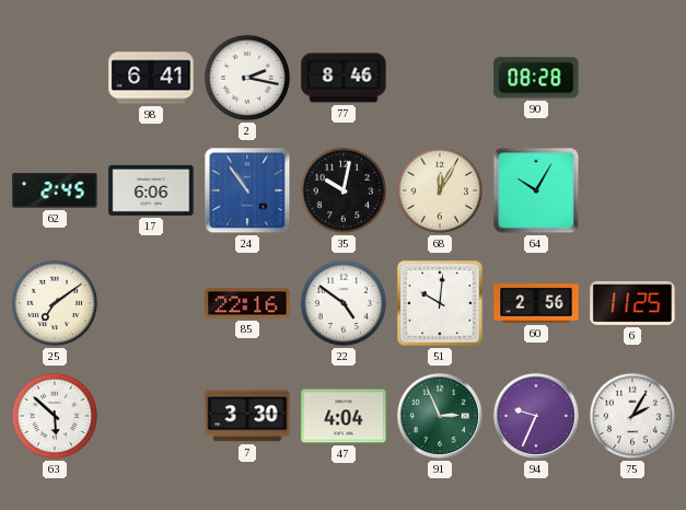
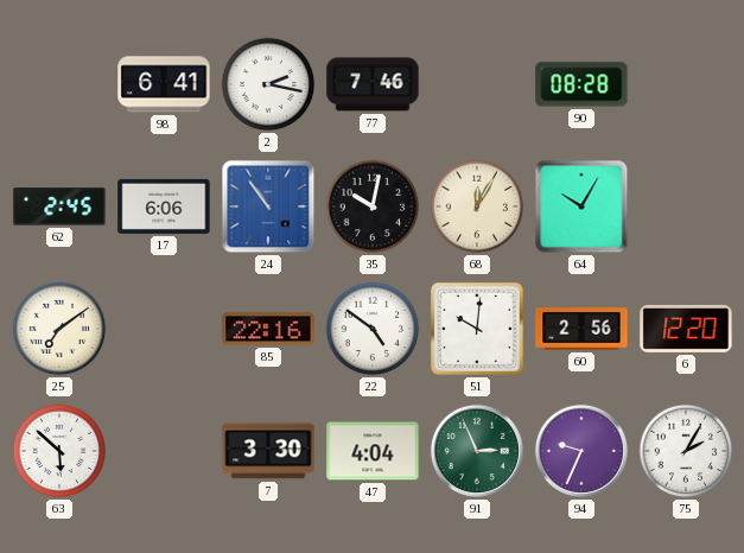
77: 8:46 -> 7:46 (373, 84)
6: 11:25 -> 12:20 (686, 329)
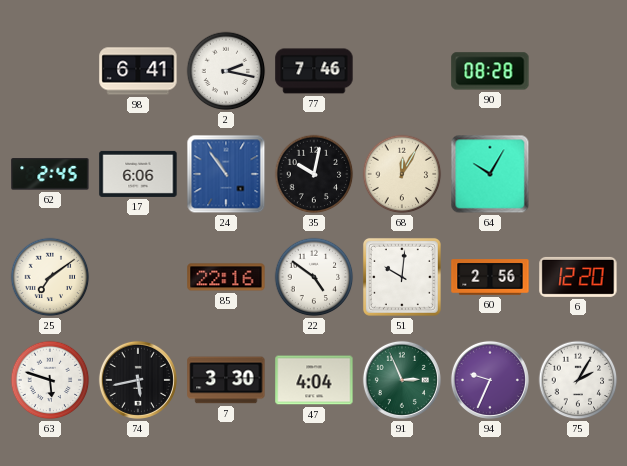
63: 5:52 -> 5:48 (50, 380)
74: none -> 5:43 (138, 380)
